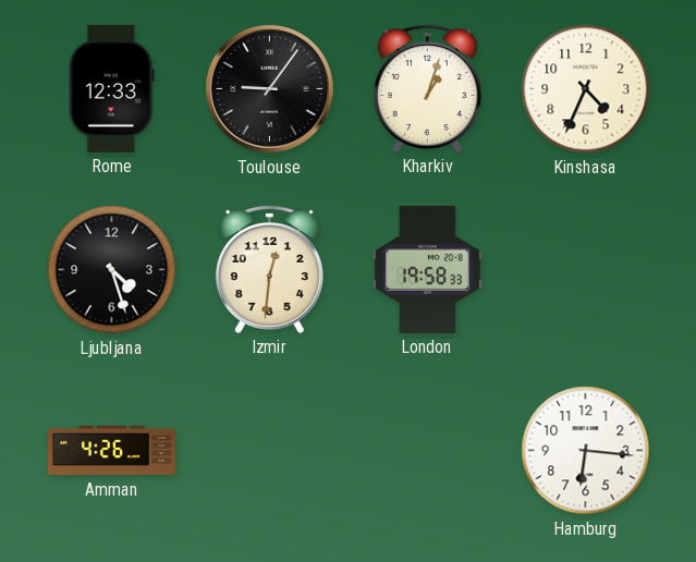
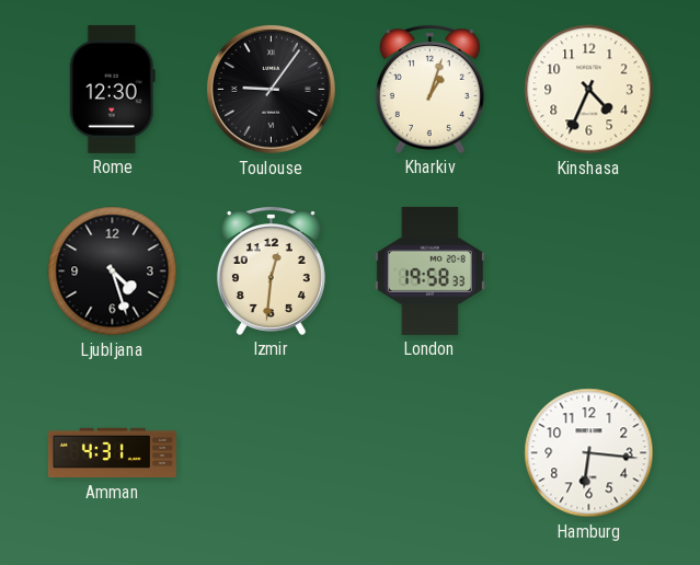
Rome: 12:33 -> 12:30 (112, 89)
Amman: 4:26 -> 4:31 (112, 453)
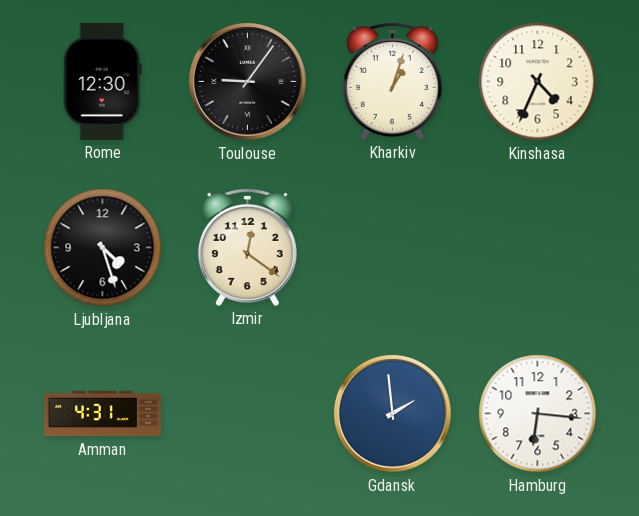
Izmir: 12:31 -> 12:21 (247, 248)
London: 19:58 -> none (429, 270)
Gdansk: none -> 1:59 (393, 414)
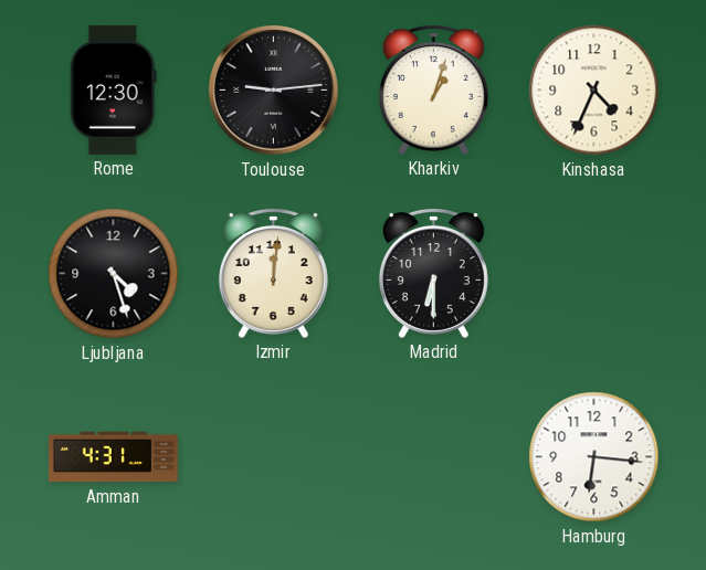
Toulouse: 9:06 -> 9:14 (274, 91)
Izmir: 12:21 -> 12:01 (273, 274)
Madrid: none -> 6:30 (433, 274)
Gdansk: 1:59 -> none (393, 414)
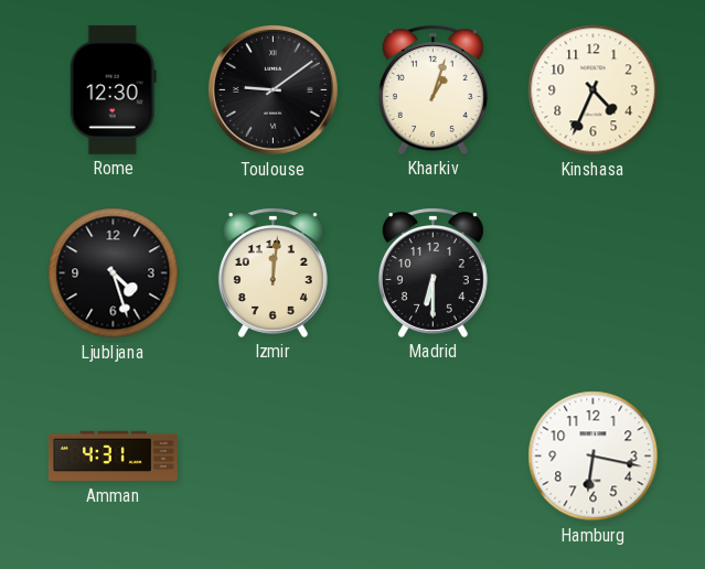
Toulouse: 9:14 -> 9:09 (274, 90)
Hamburg: 6:16 -> 6:17 (594, 457)
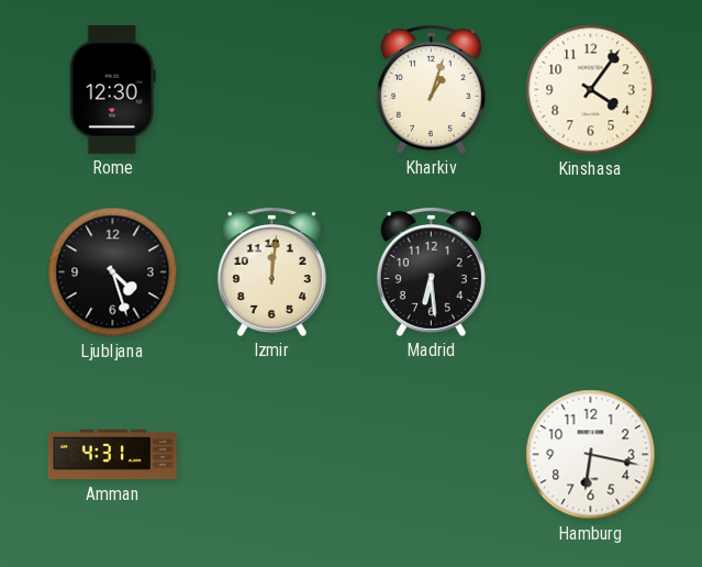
Toulouse: 9:09 -> none (274, 90)
Kinshasa: 4:34 -> 4:06 (591, 90)
Madrid: 6:30 -> 6:29 (431, 273)
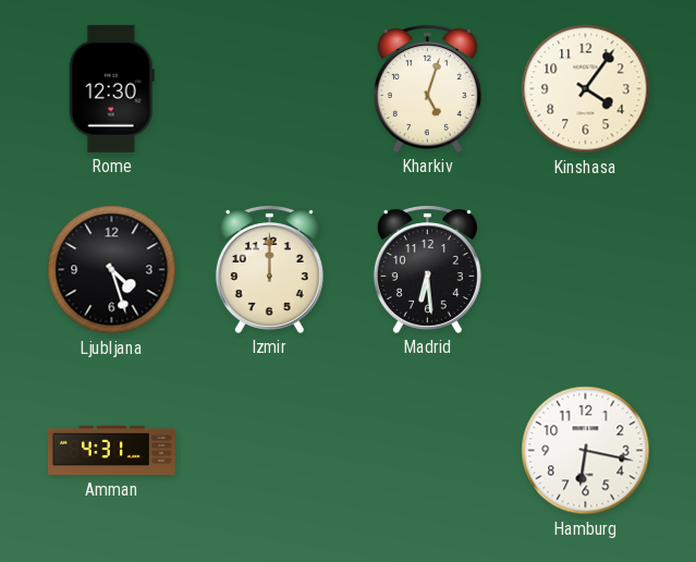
Kharkiv: 1:03 -> 5:03 (427, 89)
Izmir: 12:01 -> 12:00 (269, 270)
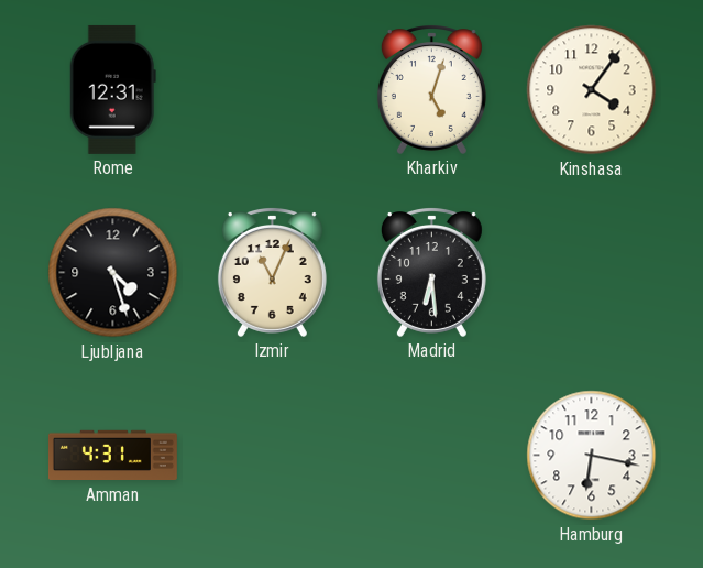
Rome: 12:30 -> 12:31 (112, 89)
Izmir: 12:00 -> 11:04 (272, 273)
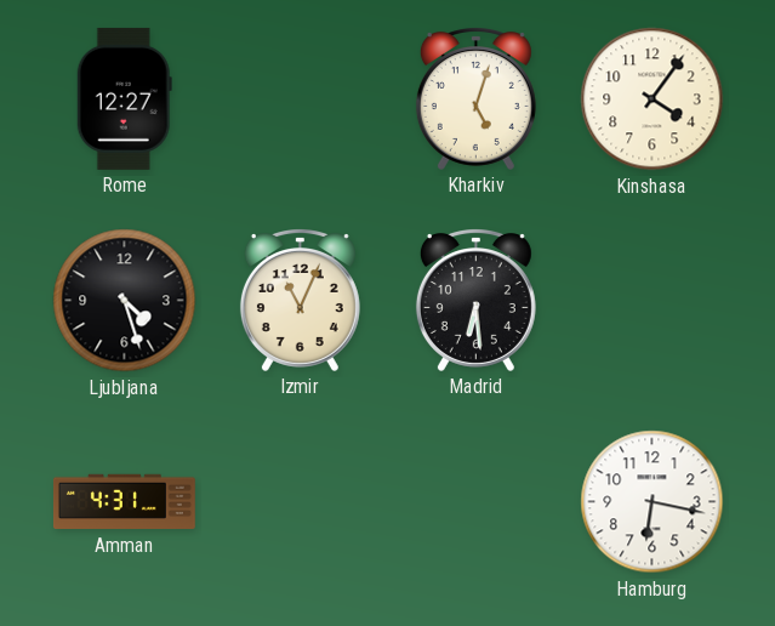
Rome: 12:31 -> 12:27 (124, 98)
